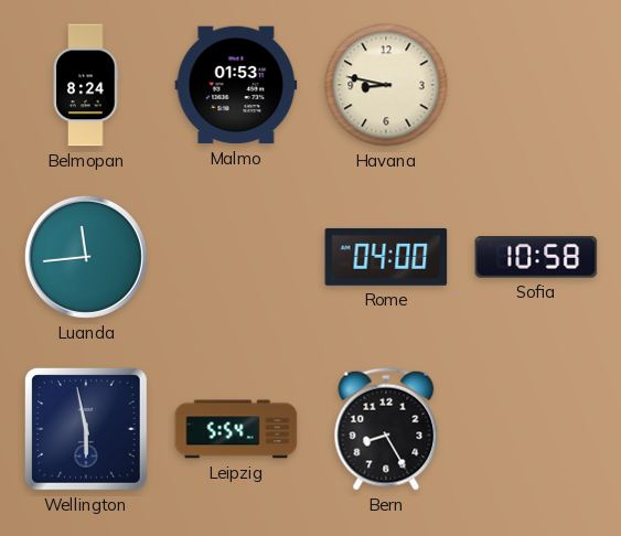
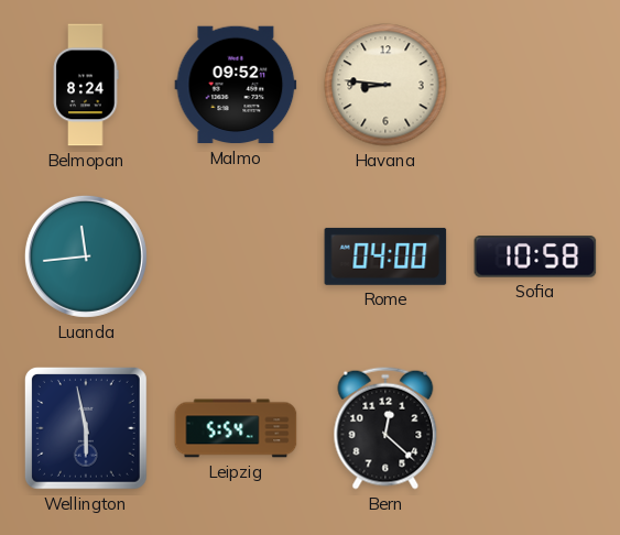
Malmo: 01:53 -> 09:52 (236, 85)
Havana: 8:47 -> 8:46 (385, 85)
Bern: 8:25 -> 12:22 (385, 428)
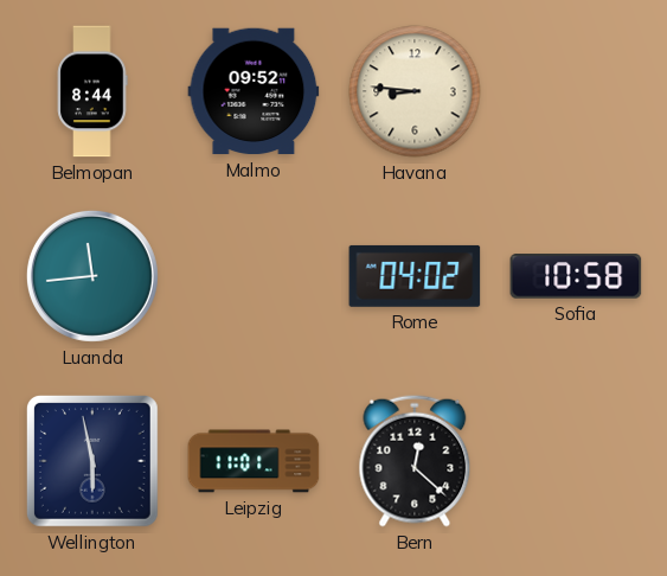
Belmopan: 8:24 -> 8:44 (92, 91)
Rome: 04:00 -> 04:02 (415, 276)
Leipzig: 5:54 -> 11:01 (254, 461)
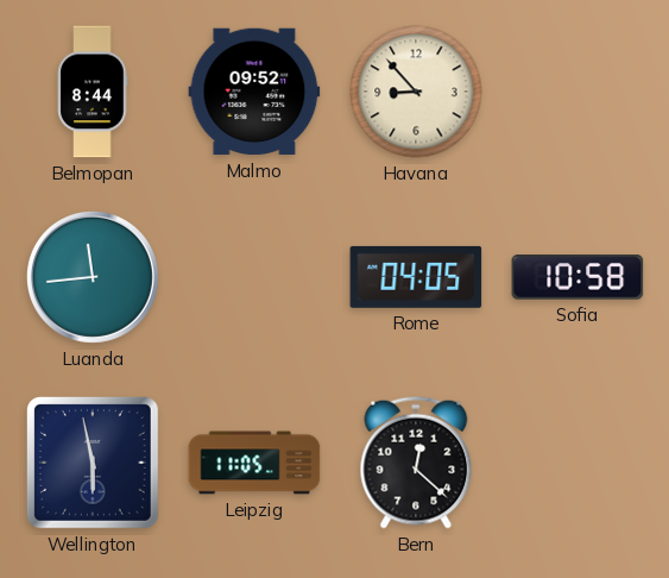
Havana: 8:46 -> 8:53 (416, 92)
Rome: 04:02 -> 04:05 (416, 277)
Leipzig: 11:01 -> 11:05 (254, 463)
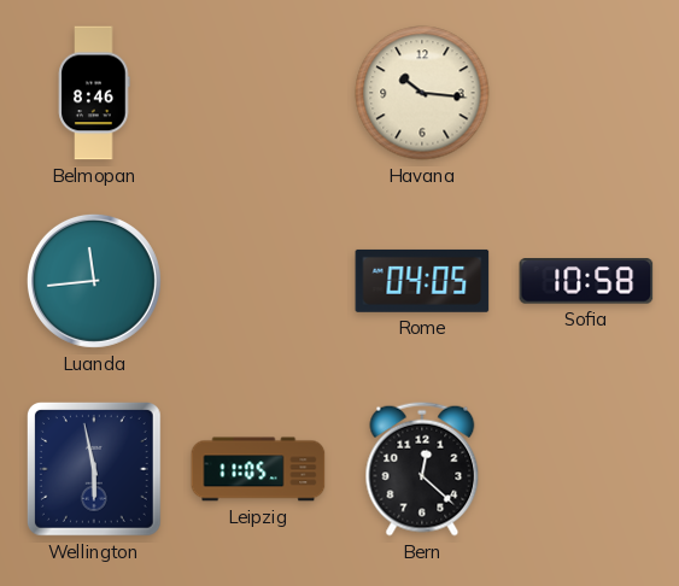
Belmopan: 8:44 -> 8:46 (94, 93)
Malmo: 09:52 -> none (254, 92)
Havana: 8:53 -> 10:16 (422, 93)
